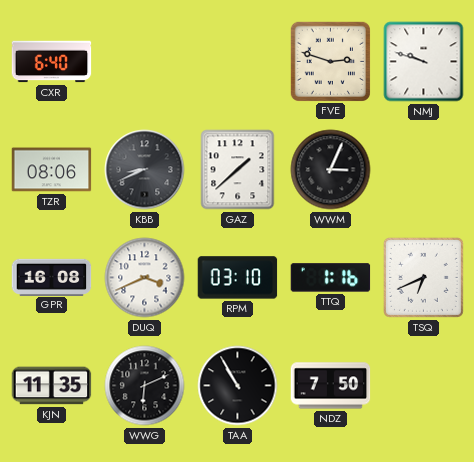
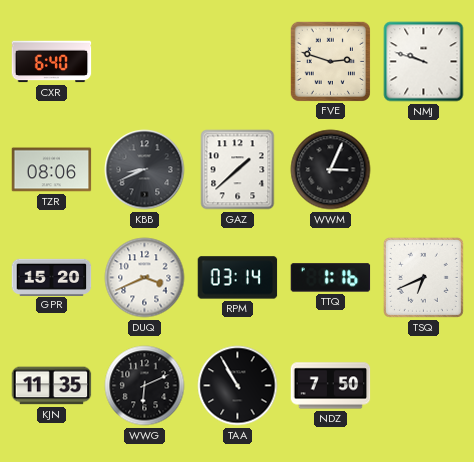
GPR: 16:08 -> 15:20 (52, 277)
RPM: 03:10 -> 03:14 (238, 278)
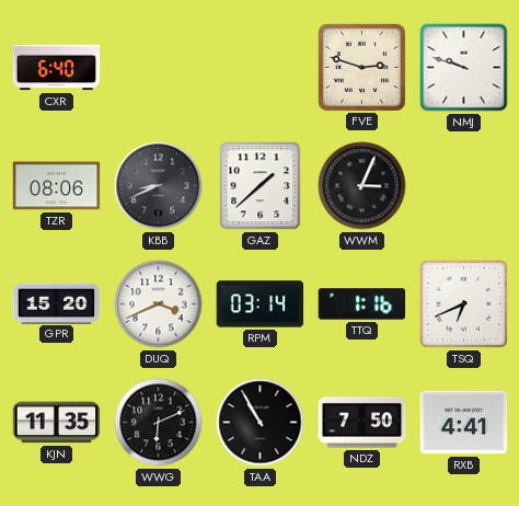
RXB: none -> 4:41 (464, 423)
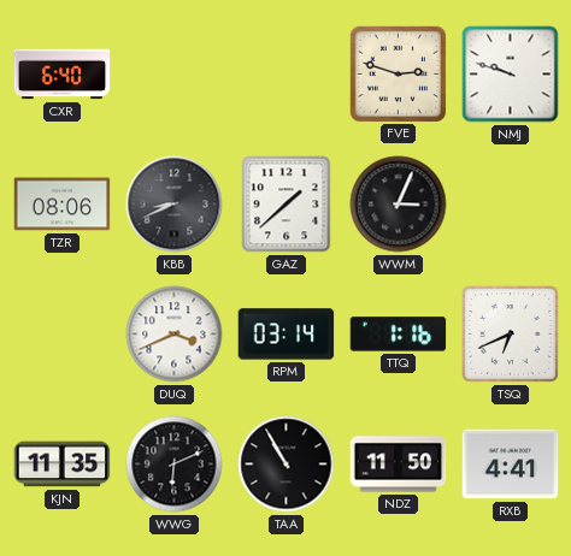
GPR: 15:20 -> none (57, 303)
NDZ: 7:50 -> 11:50 (399, 465)
